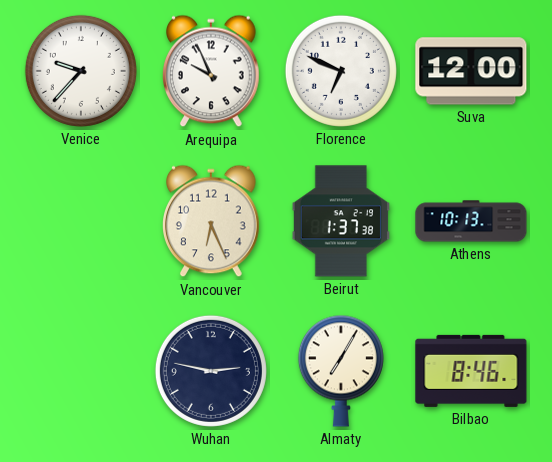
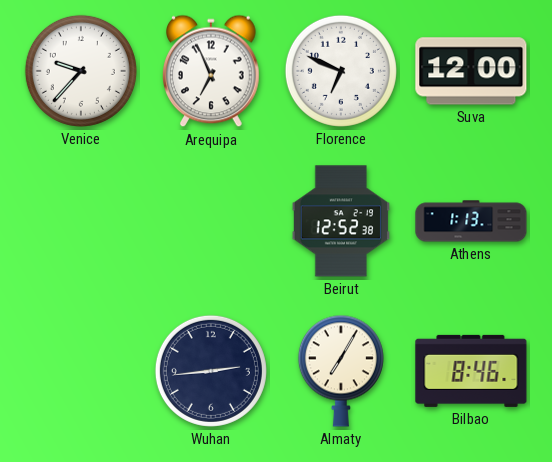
Arequipa: 9:56 -> 6:56 (211, 71)
Vancouver: 6:26 -> none (211, 221)
Beirut: 1:37 -> 12:52 (341, 221)
Athens: 10:13 -> 1:13 (471, 221)
Wuhan: 2:47 -> 2:44 (211, 371)
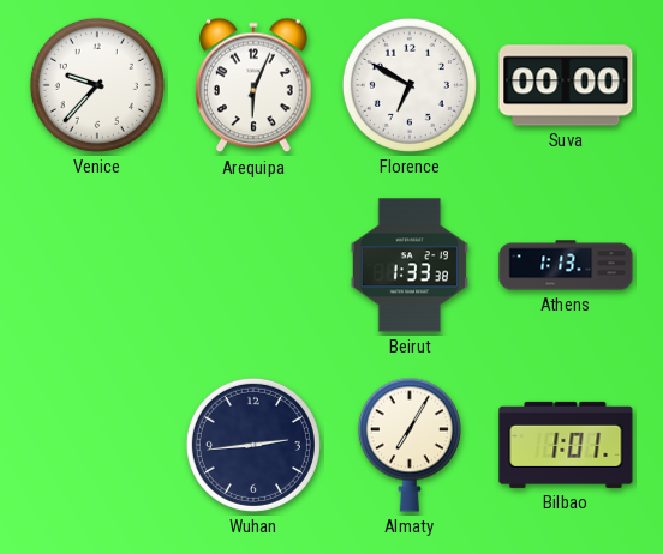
Arequipa: 6:56 -> 6:04 (253, 85)
Florence: 6:49 -> 6:50 (410, 85)
Suva: 12:00 -> 00:00 (566, 85)
Beirut: 12:52 -> 1:33 (410, 265)
Bilbao: 8:46 -> 1:01 (566, 445)
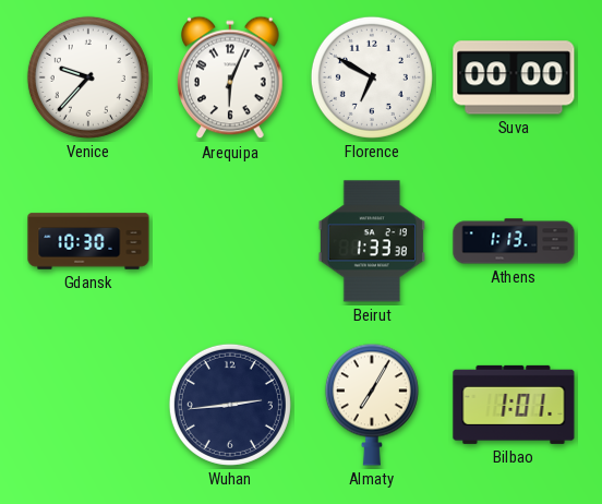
Gdansk: none -> 10:30 (88, 241)
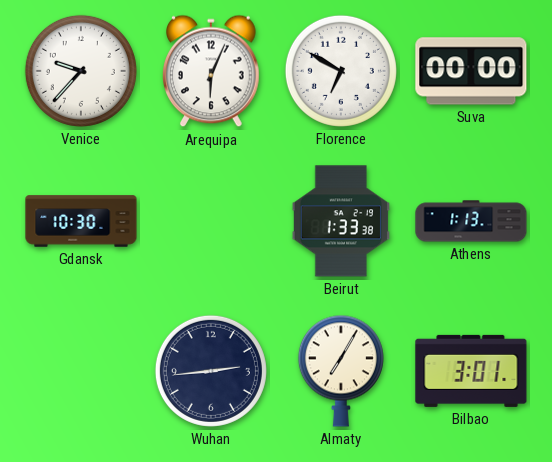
Bilbao: 1:01 -> 3:01 (471, 371)
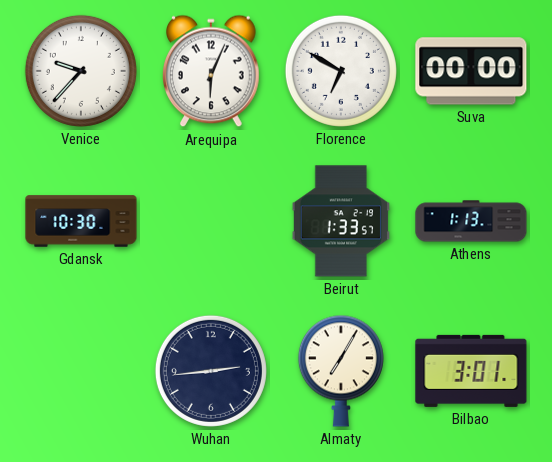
Beirut: 1:33:38 -> 1:33:57 (341, 221)
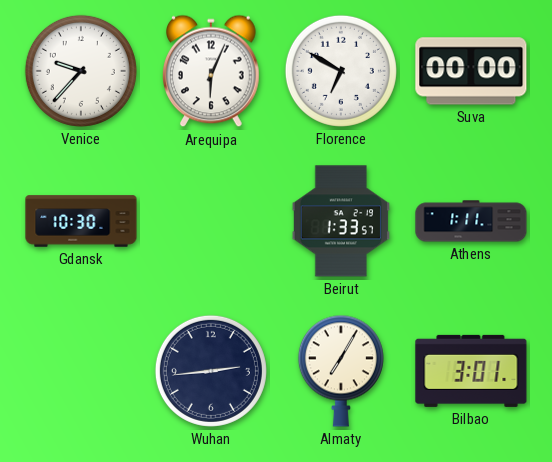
Athens: 1:13 -> 1:11 (471, 221)
